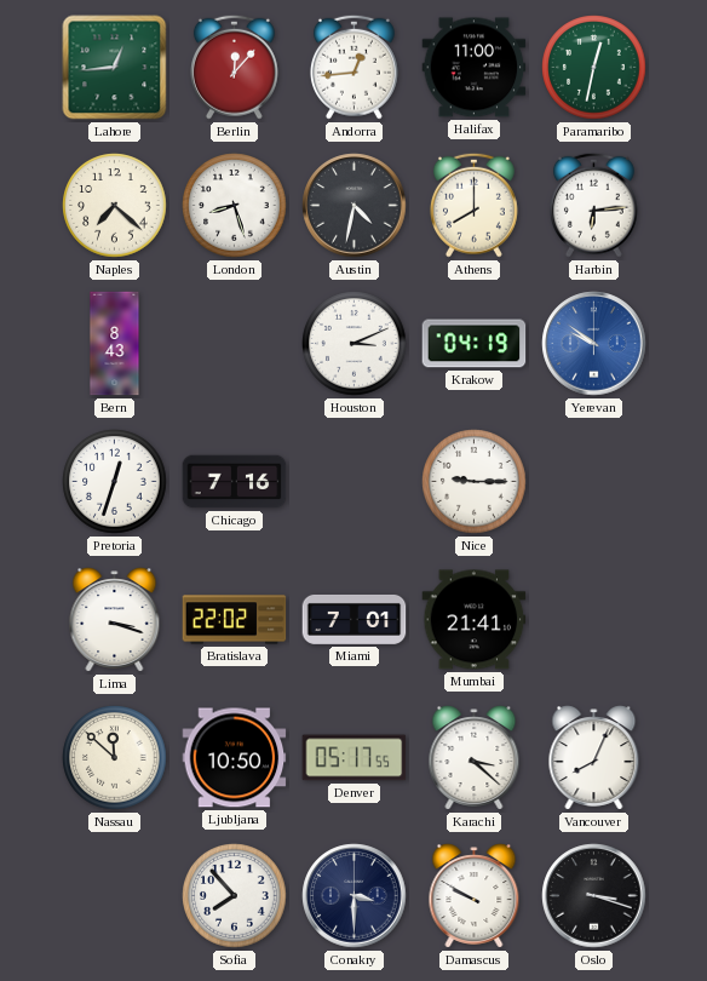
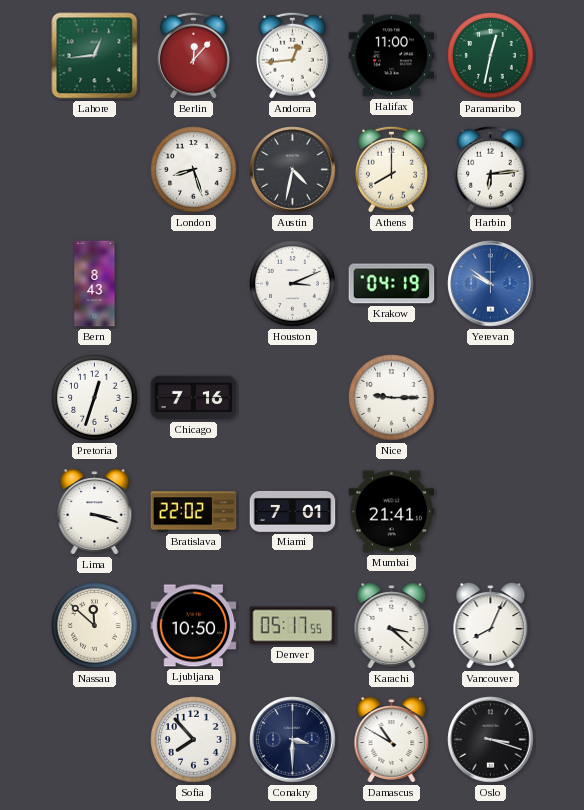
Naples: 7:22 -> none (115, 206)
Damascus: 9:50 -> 10:50 (392, 740)
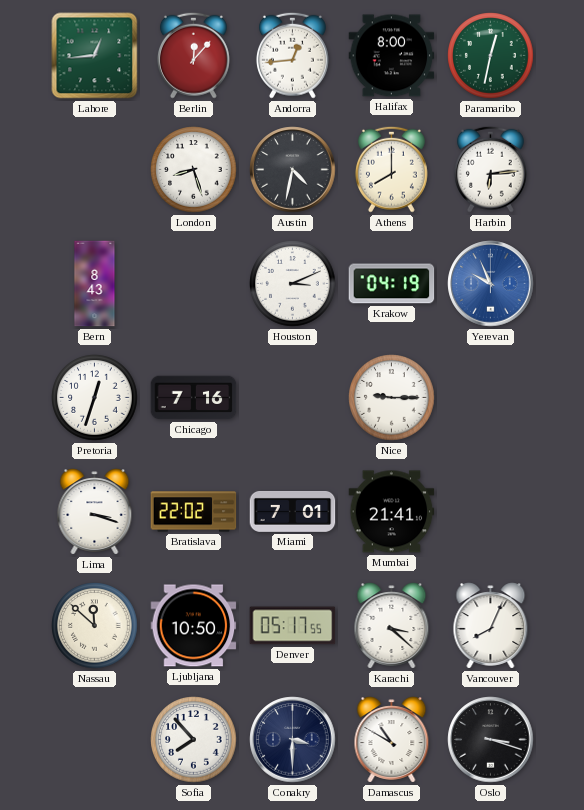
Halifax: 11:00 -> 8:00 (392, 56)
Yerevan: 9:51 -> 9:56 (491, 284)
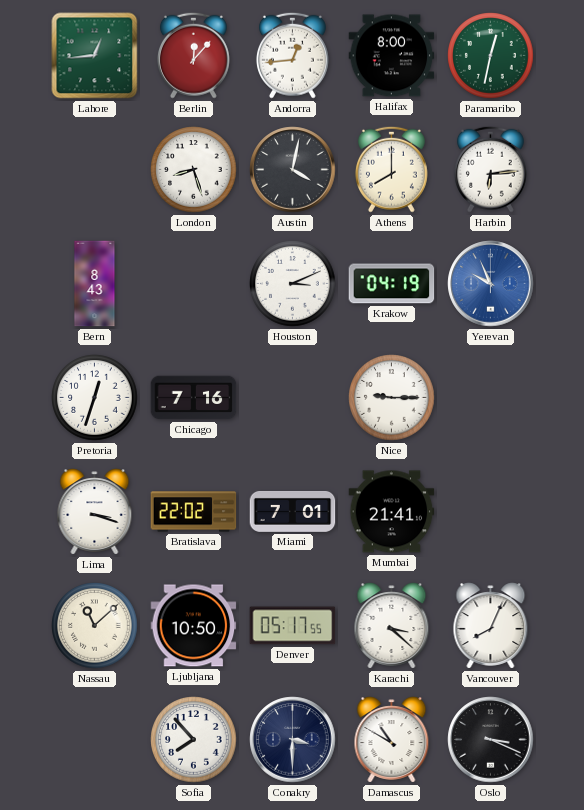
Austin: 4:32 -> 4:02 (293, 170)
Nassau: 11:52 -> 11:08 (95, 626)
Oslo: 3:18 -> 3:19 (491, 740)
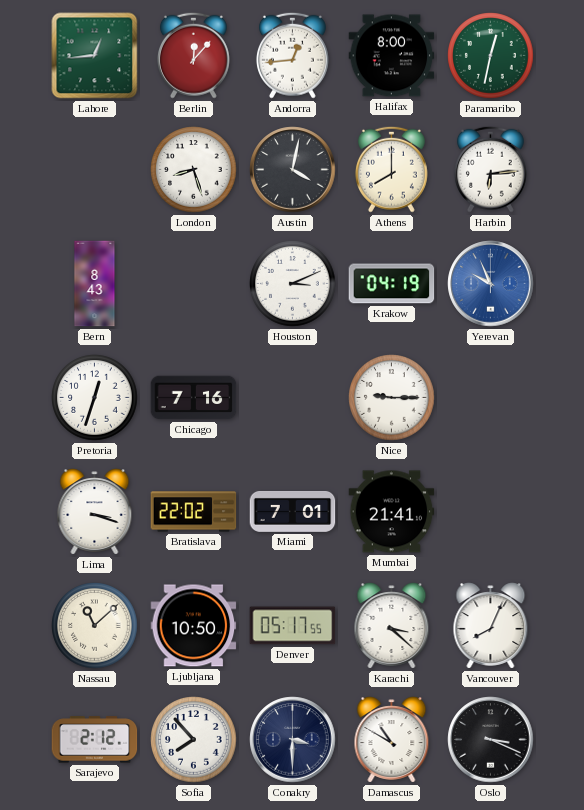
Sarajevo: none -> 2:12 (95, 740)
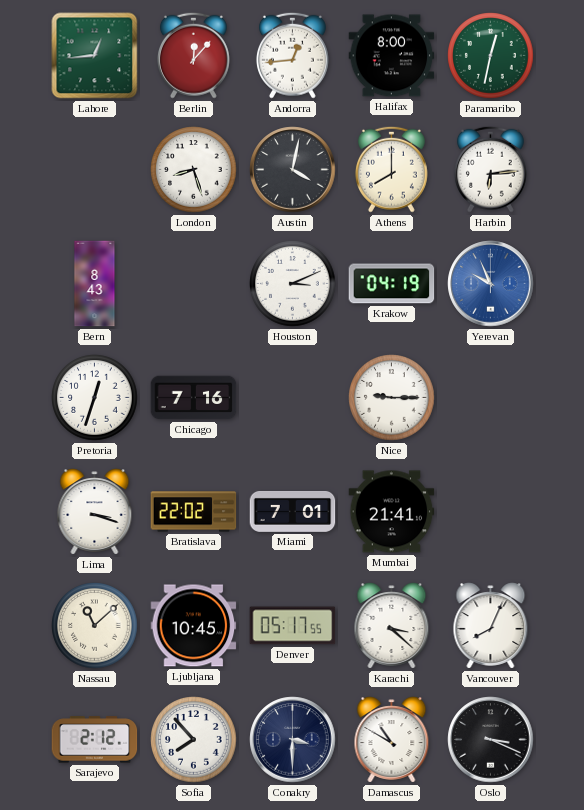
Ljubljana: 10:50 -> 10:45 (194, 626)
